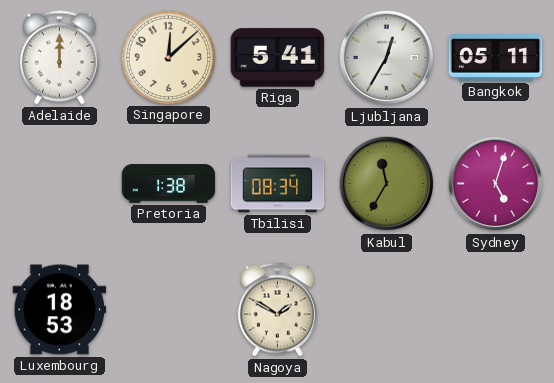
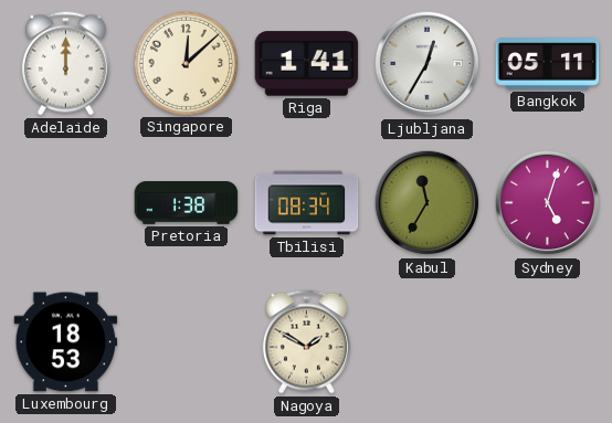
Riga: 5:41 -> 1:41 (307, 64)
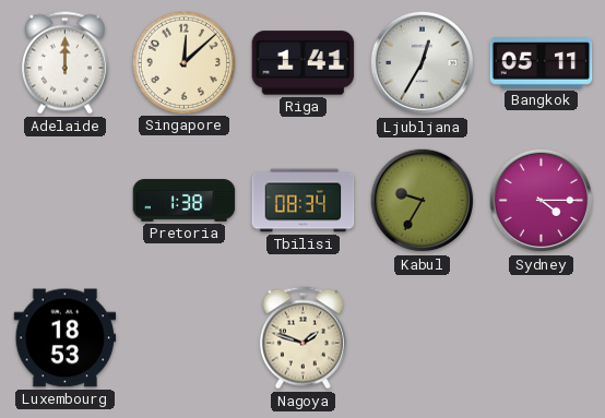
Kabul: 11:35 -> 9:35 (423, 201)
Sydney: 5:03 -> 4:15 (542, 201)
Nagoya: 1:50 -> 1:48 (302, 338)
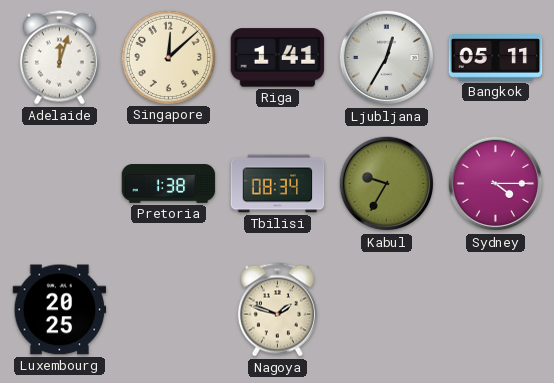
Adelaide: 12:00 -> 12:03 (59, 58)
Luxembourg: 18:53 -> 20:25 (60, 310)
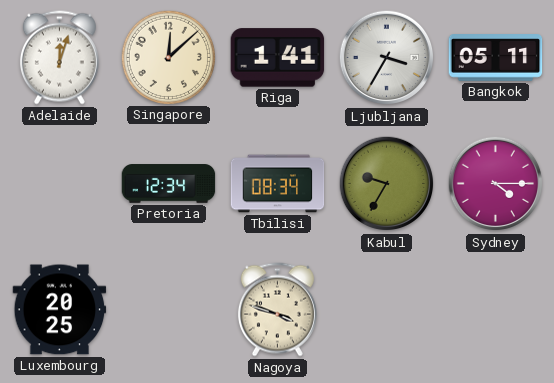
Ljubljana: 12:35 -> 3:35 (387, 58)
Pretoria: 1:38 -> 12:34 (169, 184)
Nagoya: 1:48 -> 3:48 (277, 310)
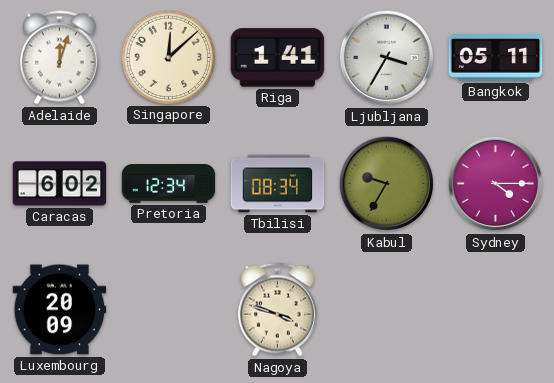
Caracas: none -> 6:02 (60, 184)
Luxembourg: 20:25 -> 20:09 (60, 310)
